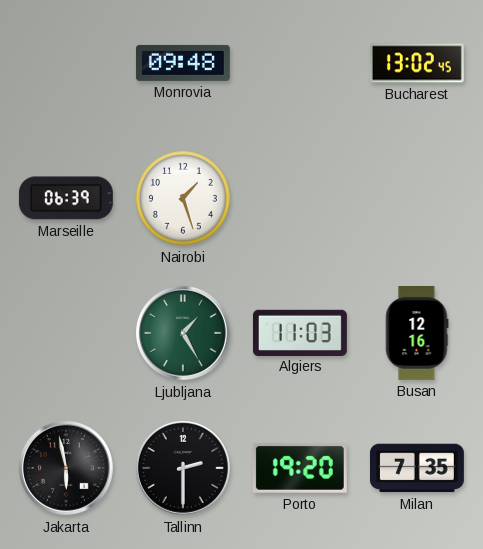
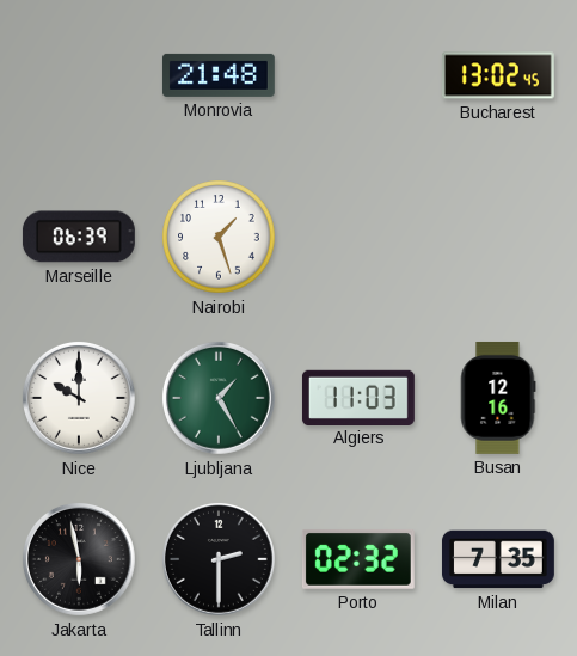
Monrovia: 09:48 -> 21:48 (219, 75)
Nice: none -> 10:00 (79, 399)
Porto: 19:20 -> 02:32 (358, 559)
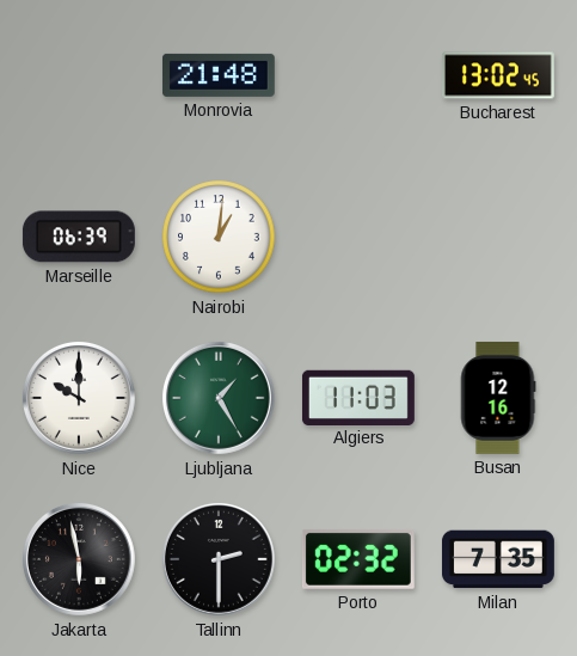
Nairobi: 1:27 -> 1:01 (219, 237)
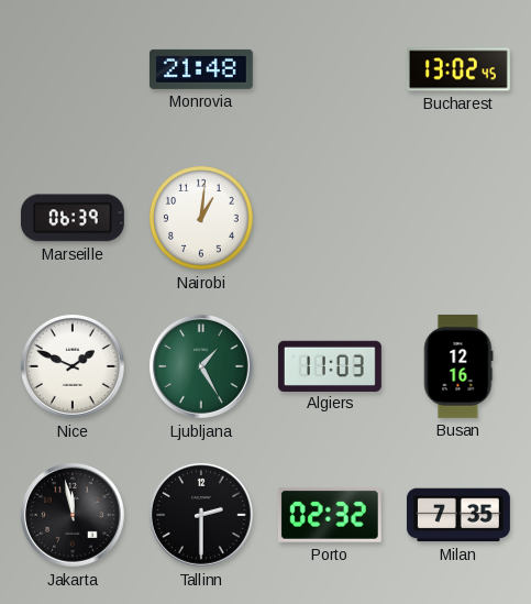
Nice: 10:00 -> 1:49 (73, 367)
Jakarta: 5:58 -> 11:58 (73, 516)
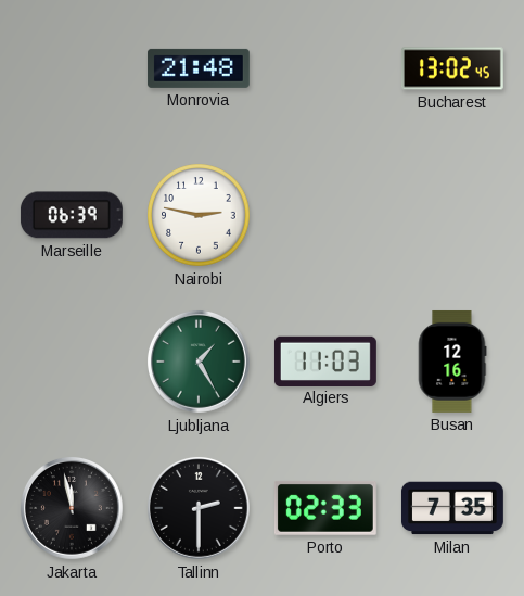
Nairobi: 1:01 -> 2:47 (199, 215)
Nice: 1:49 -> none (73, 367)
Porto: 02:32 -> 02:33 (325, 508)
